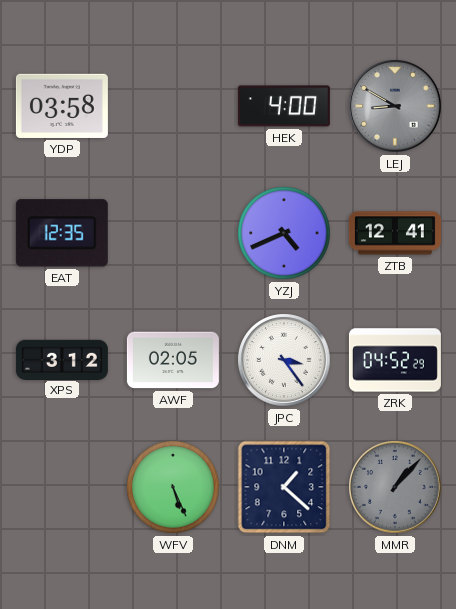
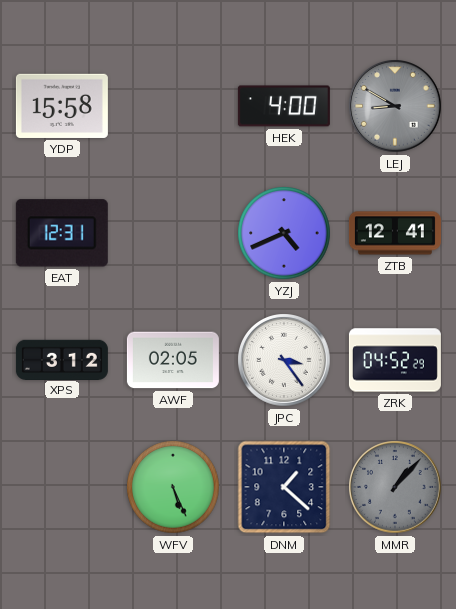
YDP: 03:58 -> 15:58 (62, 106)
EAT: 12:35 -> 12:31 (62, 233)
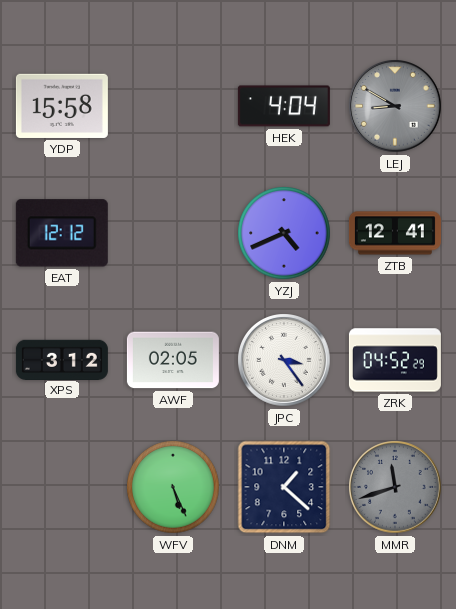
HEK: 4:00 -> 4:04 (284, 106)
EAT: 12:31 -> 12:12 (62, 233)
MMR: 1:07 -> 11:42 (395, 487)
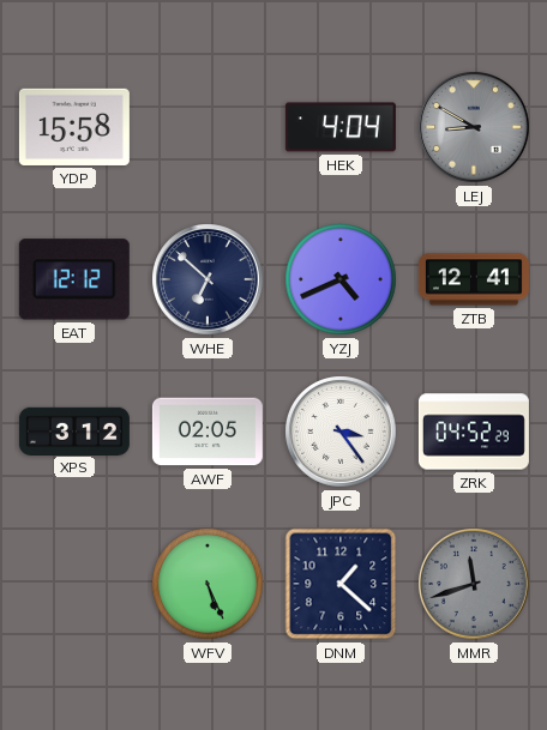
WHE: none -> 6:52 (208, 279)
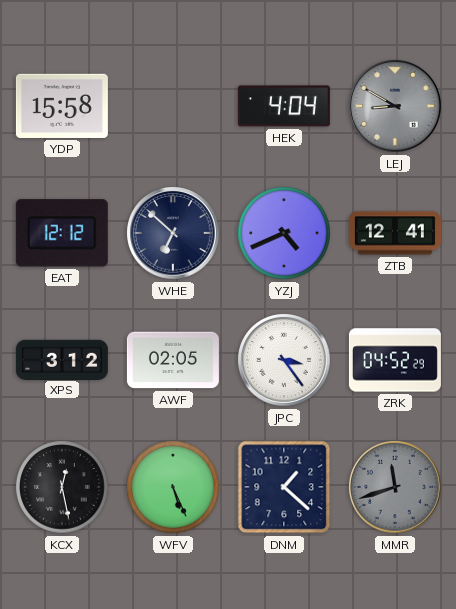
KCX: none -> 12:28 (62, 487)
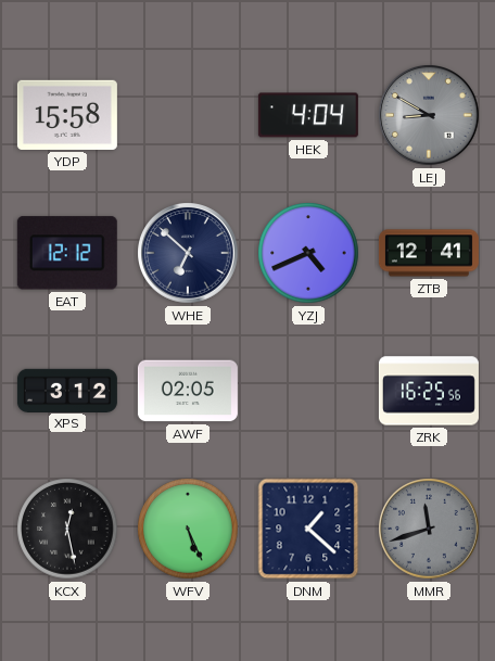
JPC: 3:24 -> none (284, 360)
ZRK: 04:52 -> 16:25 (429, 391)
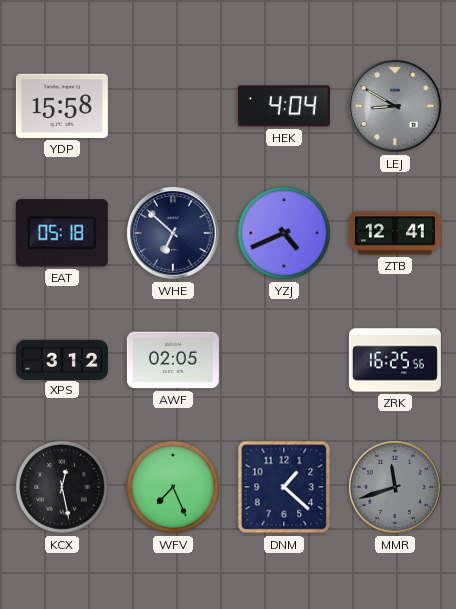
EAT: 12:12 -> 05:18 (62, 233)
WFV: 5:26 -> 7:26 (173, 487)
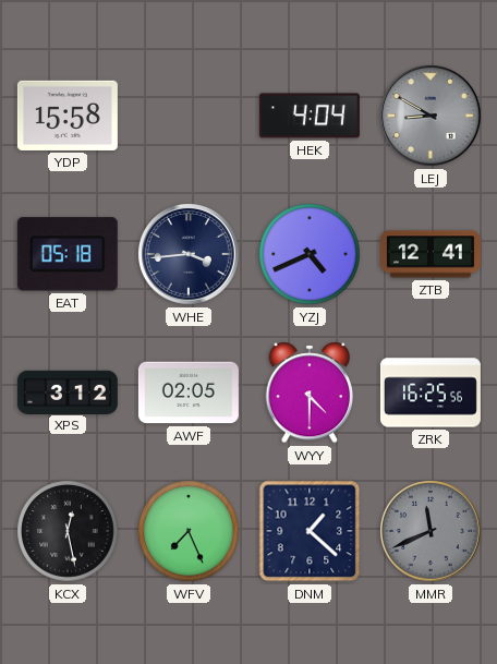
WHE: 6:52 -> 3:44 (189, 254)
WYY: none -> 4:30 (310, 393)
MMR: 11:42 -> 11:41 (431, 531)
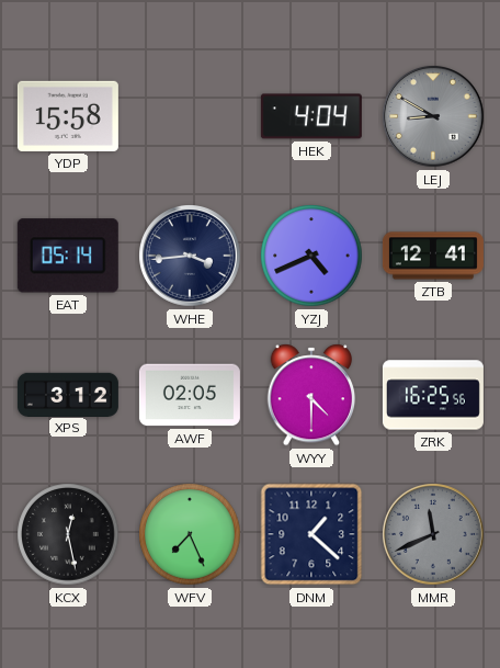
EAT: 05:18 -> 05:14 (68, 256)
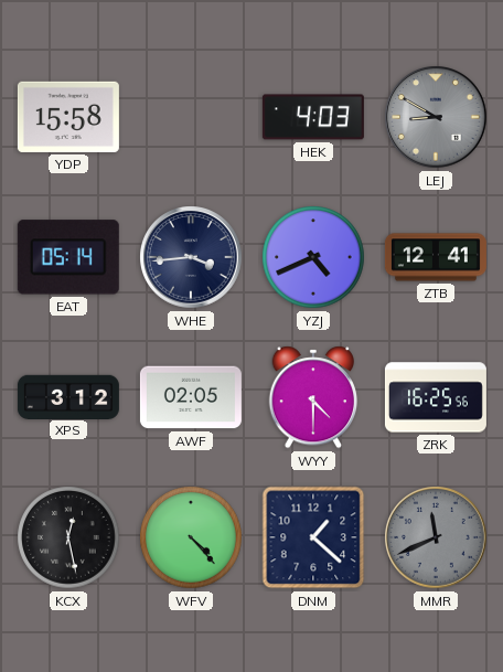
HEK: 4:04 -> 4:03 (313, 117)
WFV: 7:26 -> 4:23 (191, 537)
